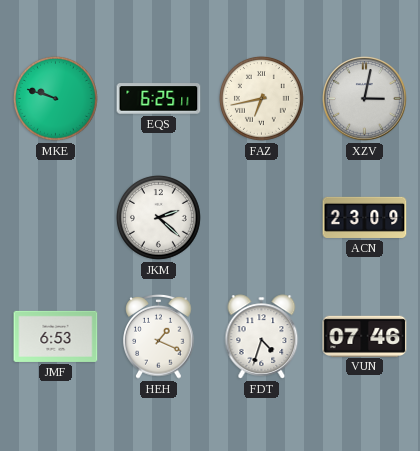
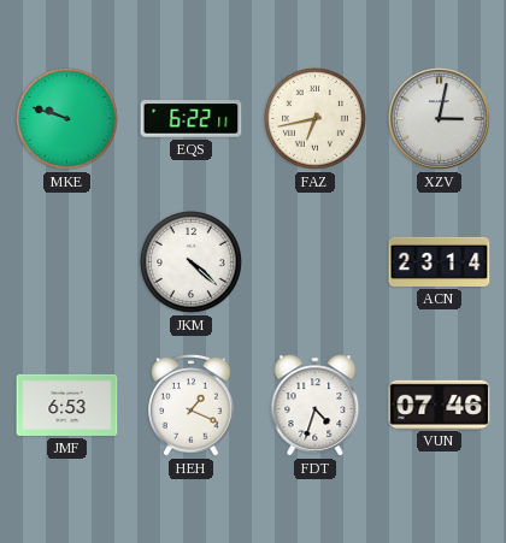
EQS: 6:25 -> 6:22 (192, 119)
JKM: 2:22 -> 4:22 (190, 261)
ACN: 23:09 -> 23:14 (440, 261)
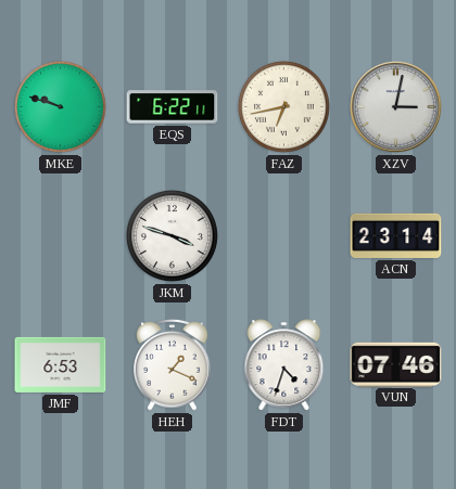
JKM: 4:22 -> 3:48 (172, 235)
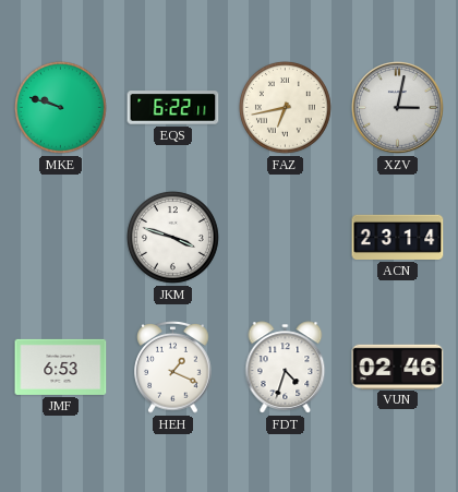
VUN: 07:46 -> 02:46 (398, 367)
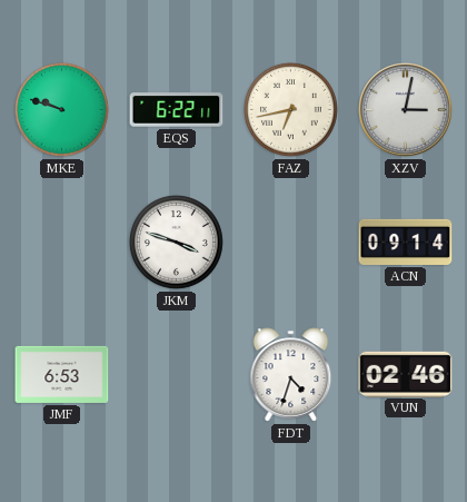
ACN: 23:14 -> 09:14 (406, 242)
HEH: 1:19 -> none (173, 368)
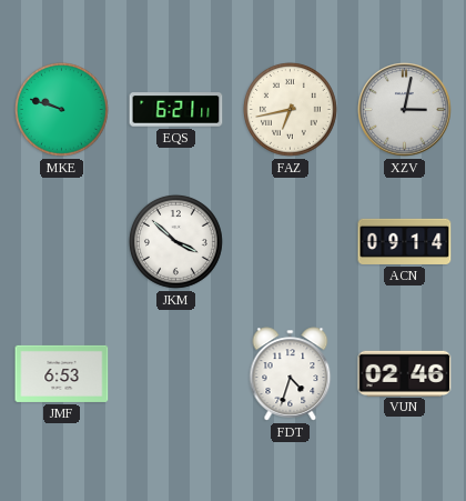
EQS: 6:22 -> 6:21 (176, 110)
JKM: 3:48 -> 3:52 (175, 241)
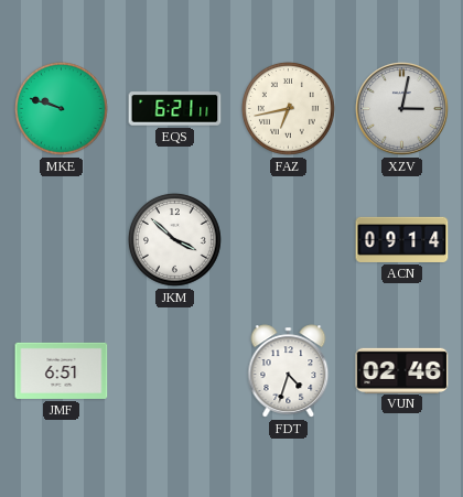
JMF: 6:53 -> 6:51 (62, 370)
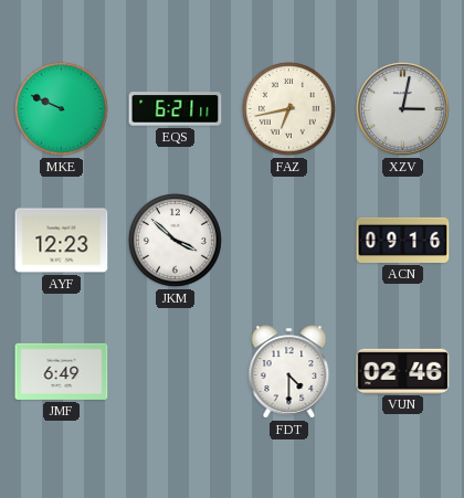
MKE: 9:48 -> 9:49 (61, 108)
AYF: none -> 12:23 (62, 241)
ACN: 09:14 -> 09:16 (403, 240)
JMF: 6:51 -> 6:49 (62, 371)
FDT: 4:33 -> 4:30 (289, 372)
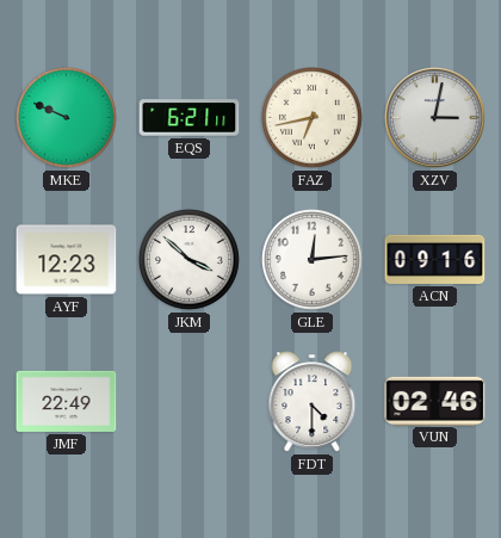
GLE: none -> 12:14 (311, 259)
JMF: 6:49 -> 22:49 (67, 401)
